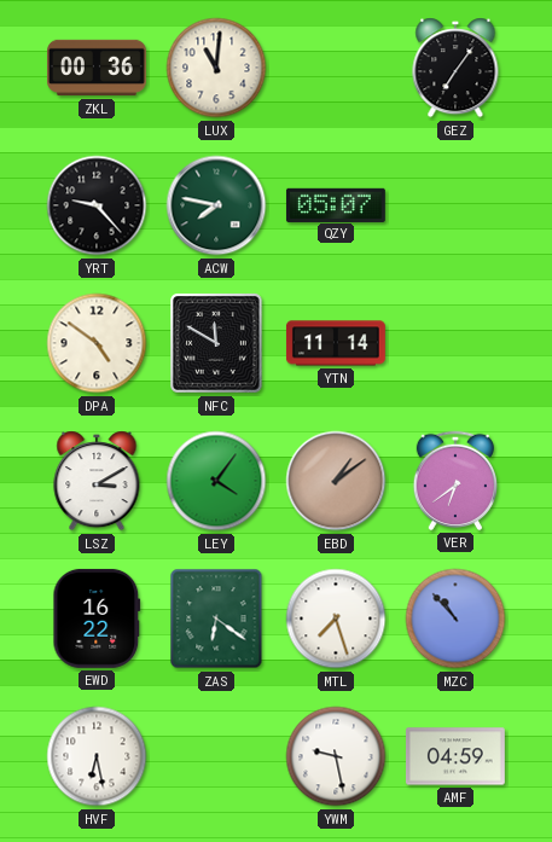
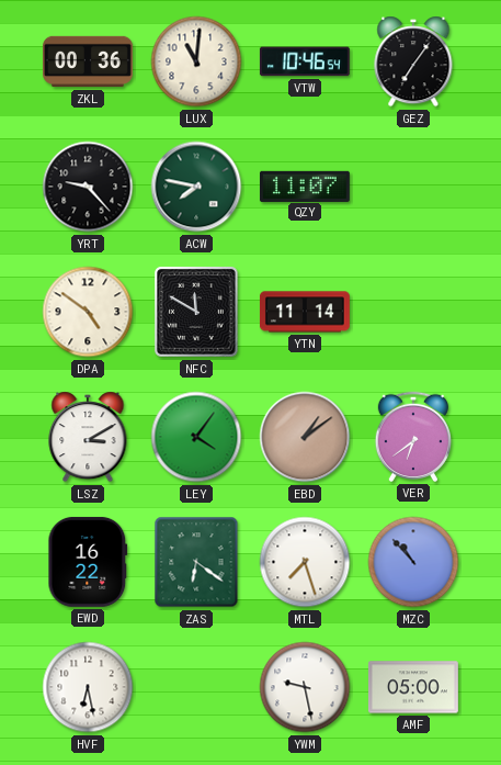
VTW: none -> 10:46 (305, 61)
QZY: 05:07 -> 11:07 (305, 185)
AMF: 04:59 -> 05:00 (413, 687)
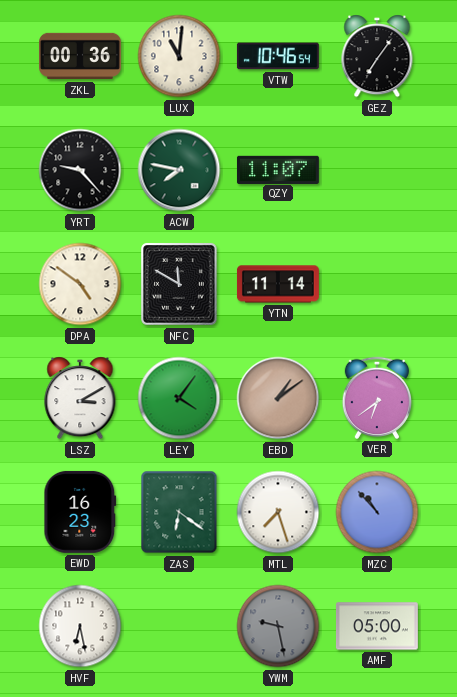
EWD: 16:22 -> 16:23 (80, 512)
YWM dial: white -> grey (278, 626)
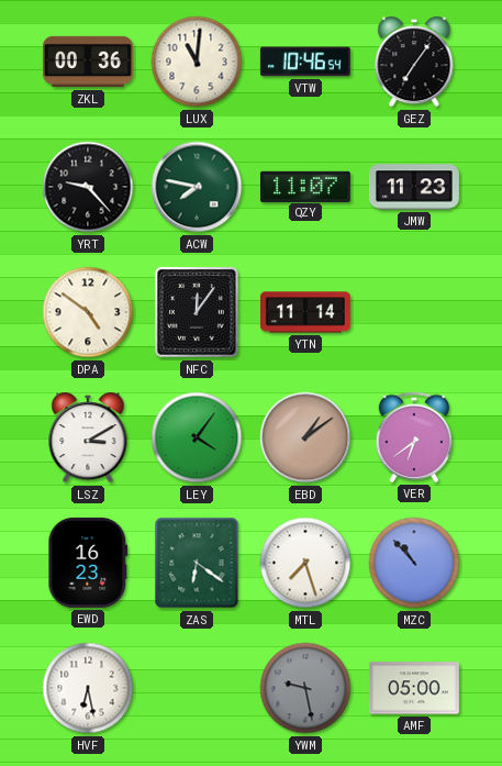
JMW: none -> 11:23 (414, 187)
NFC: 11:50 -> 12:06 (198, 313)
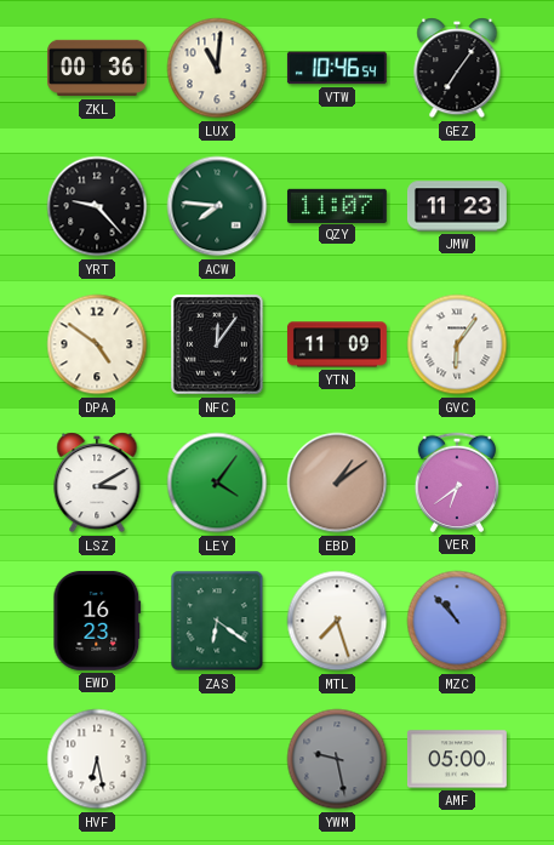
ACW: 7:47 -> 7:46 (217, 206)
YTN: 11:14 -> 11:09 (337, 344)
GVC: none -> 6:06 (457, 344)
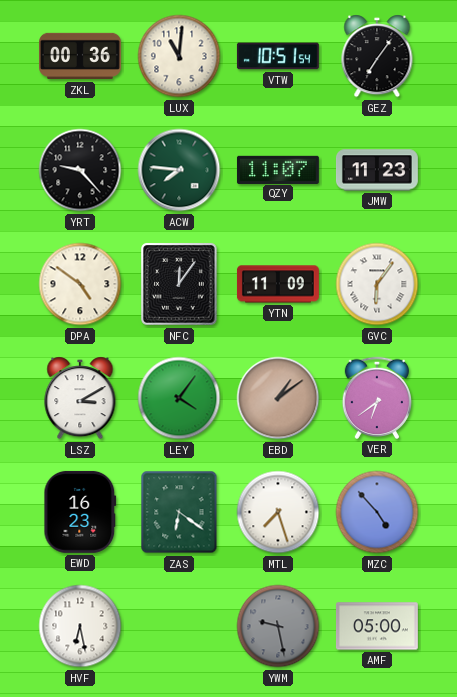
VTW: 10:46 -> 10:51 (278, 56)
MZC: 10:53 -> 4:53 (377, 512)
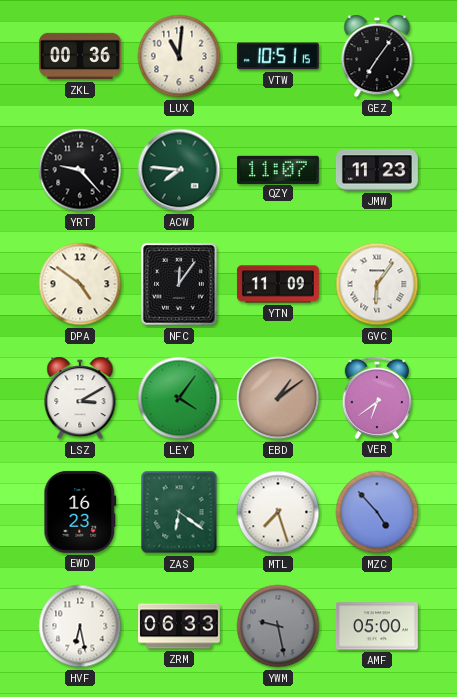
VTW: 10:51:54 -> 10:51:15 (278, 56)
ZRM: none -> 06:33 (180, 626)
